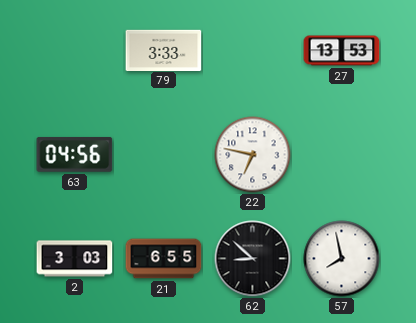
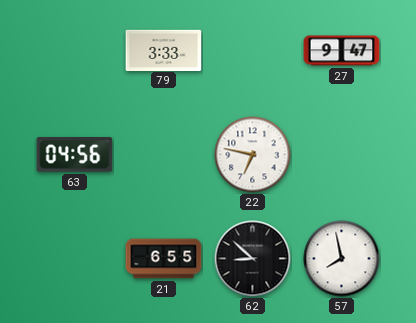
27: 13:53 -> 9:47 (342, 51)
2: 3:03 -> none (75, 259)
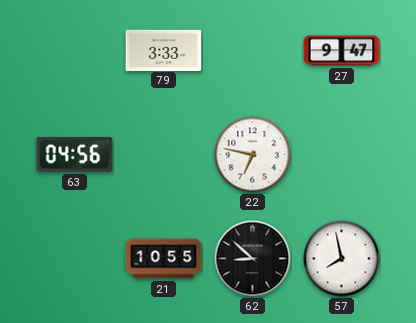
21: 6:55 -> 10:55 (164, 259)
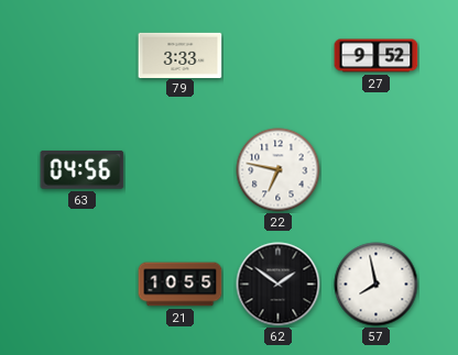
27: 9:47 -> 9:52 (377, 56)
62: 8:52 -> 1:51 (279, 285)
